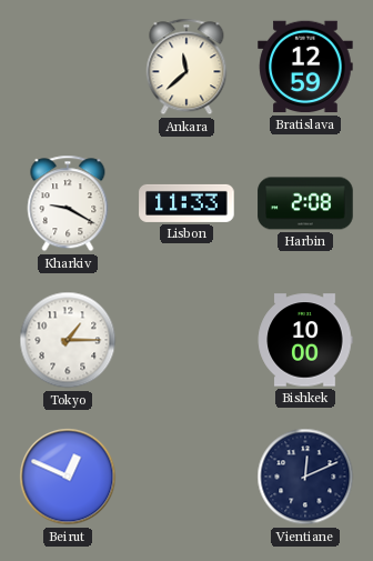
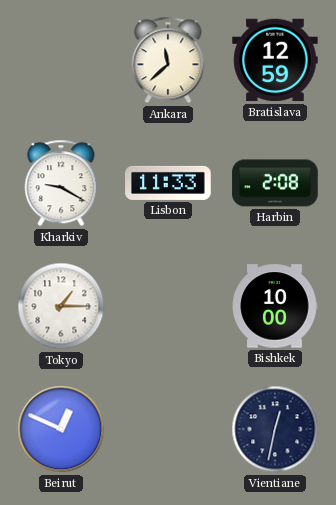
Vientiane: 12:11 -> 12:32 (275, 429)
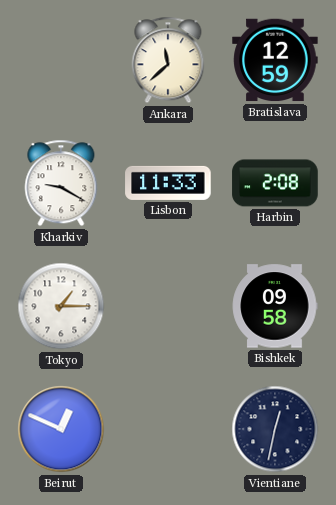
Bishkek: 10:00 -> 09:58 (275, 306)
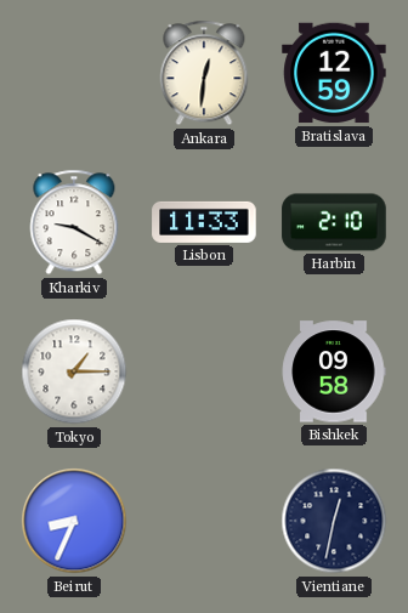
Ankara: 11:38 -> 12:31 (204, 73)
Harbin: 2:08 -> 2:10 (334, 222)
Beirut: 12:49 -> 8:34 (74, 521)
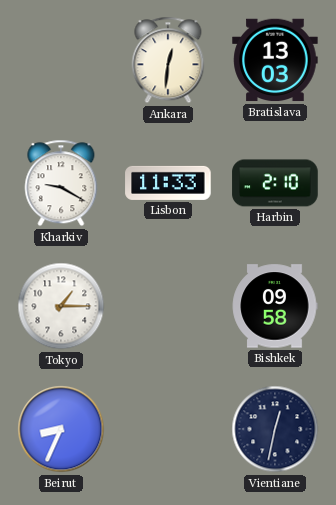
Bratislava: 12:59 -> 13:03 (275, 60)
